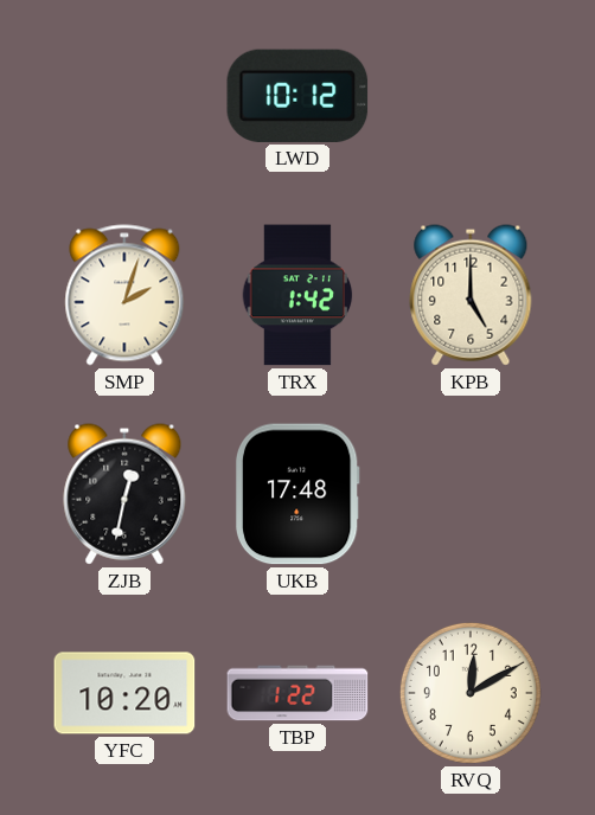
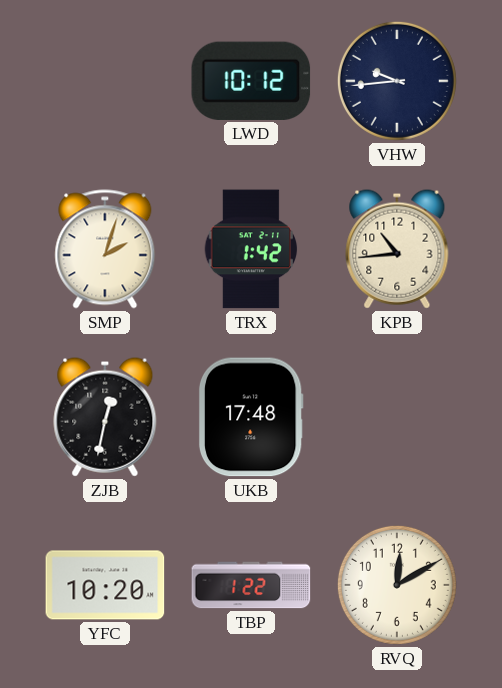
VHW: none -> 9:44 (397, 81)
KPB: 5:00 -> 10:44 (397, 249)
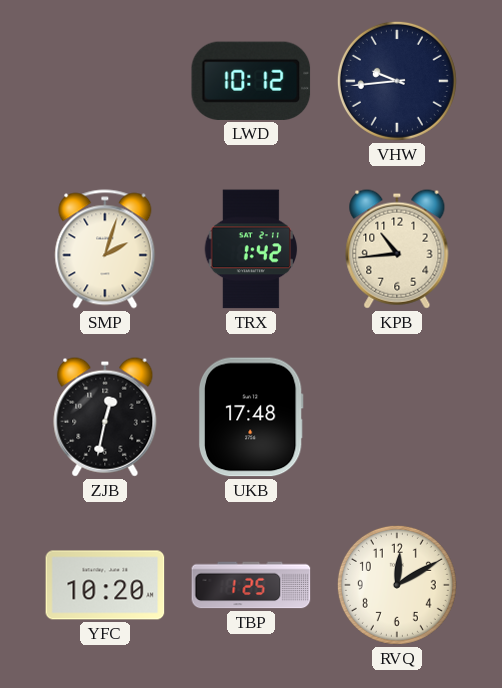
TBP: 1:22 -> 1:25 (251, 585)
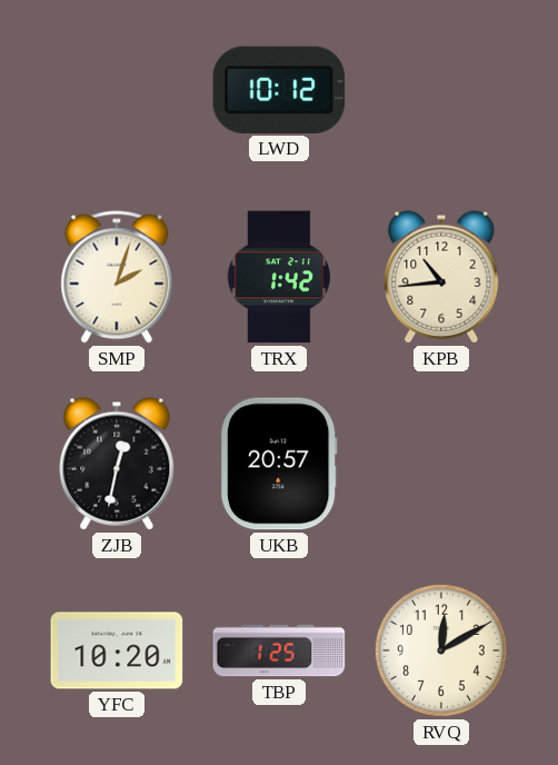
VHW: 9:44 -> none (397, 81)
UKB: 17:48 -> 20:57 (279, 464)
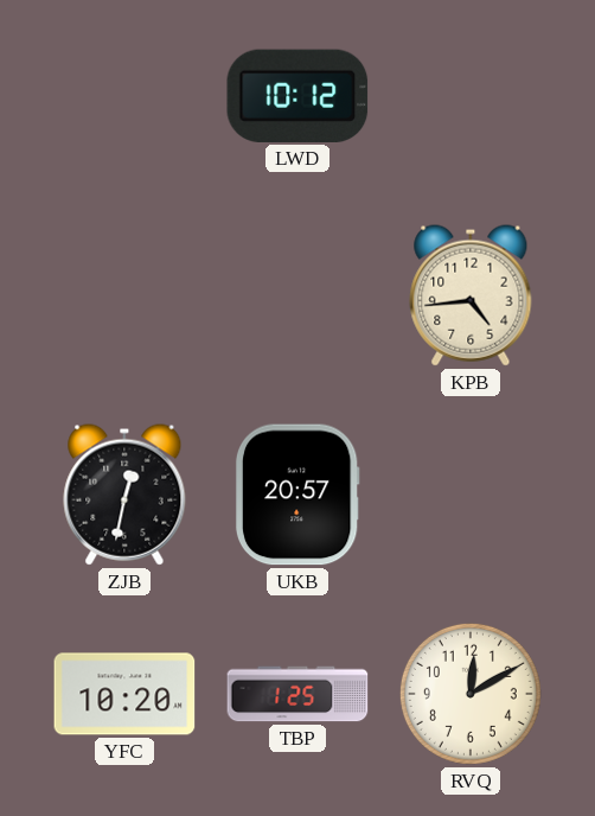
SMP: 2:03 -> none (117, 277)
TRX: 1:42 -> none (279, 277)
KPB: 10:44 -> 4:44 (471, 295)
